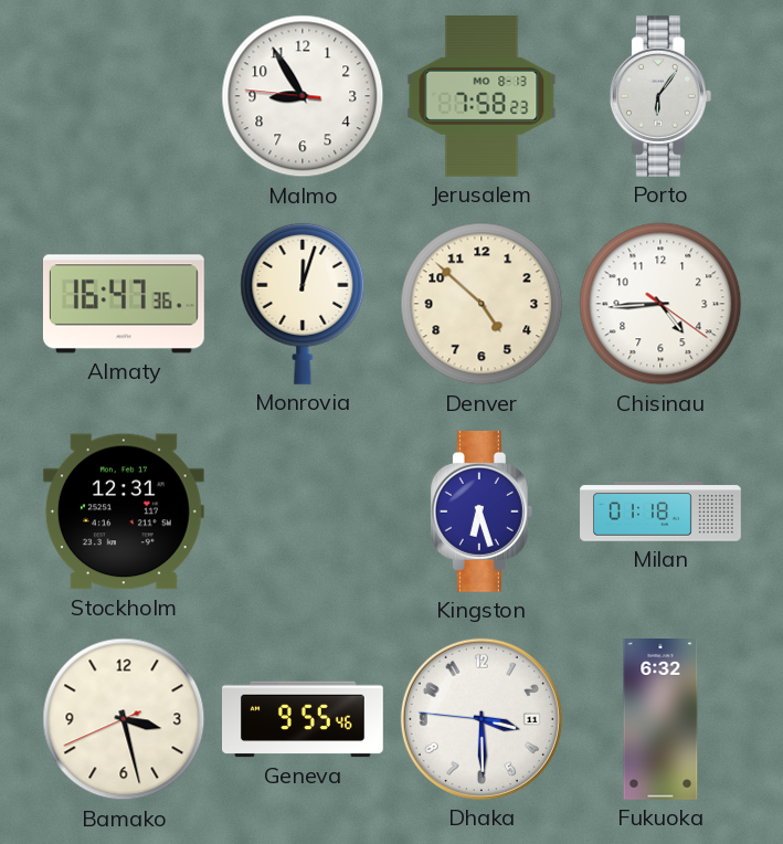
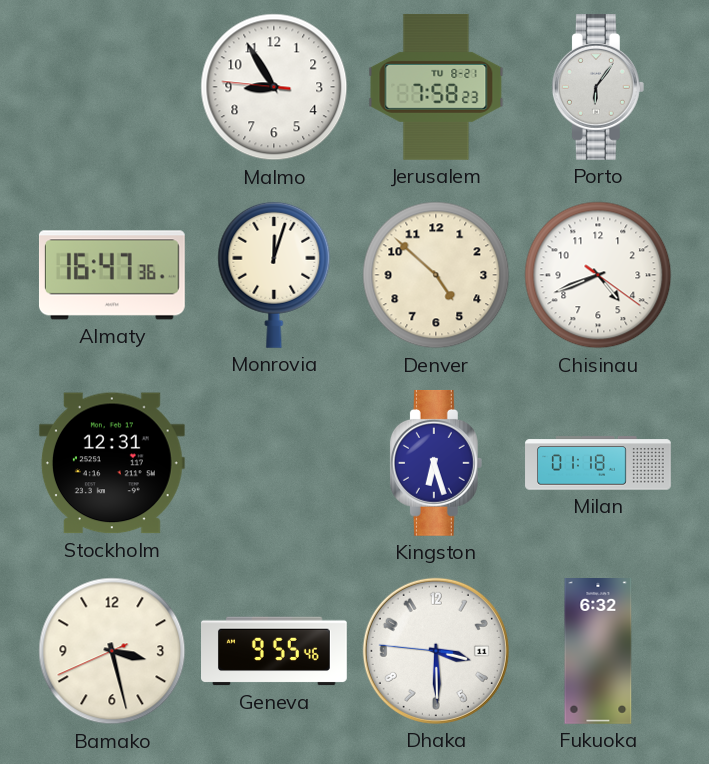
Jerusalem date: MO 8-13 -> TU 8-21 (436, 87)
Chisinau: 4:44 -> 4:41 (598, 275)
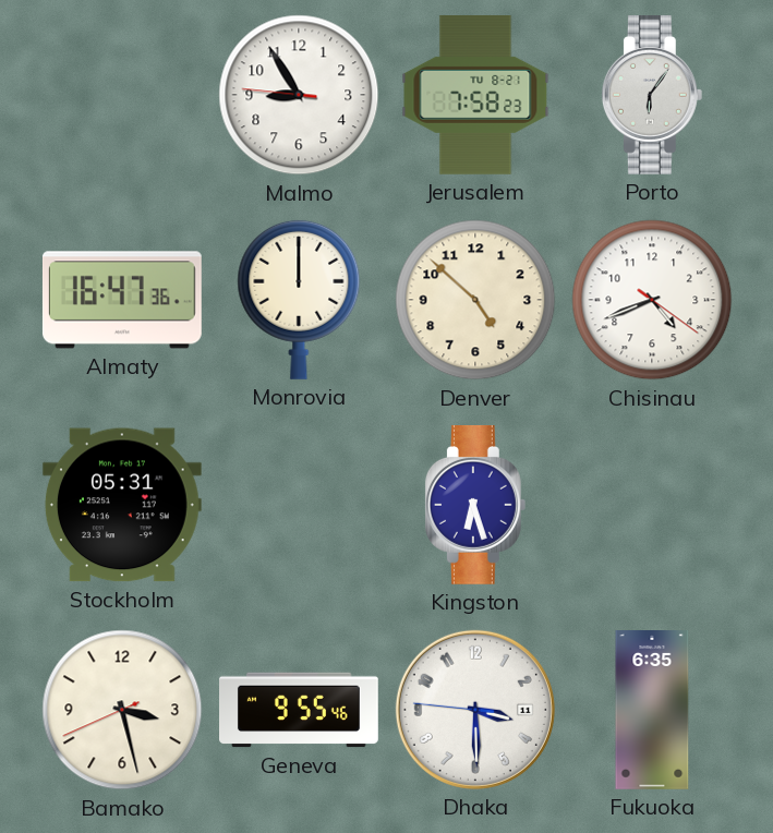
Monrovia: 12:03 -> 12:00 (299, 300)
Stockholm: 12:31 -> 05:31 (122, 505)
Milan: 01:18 -> none (598, 463)
Fukuoka: 6:32 -> 6:35 (652, 711)
